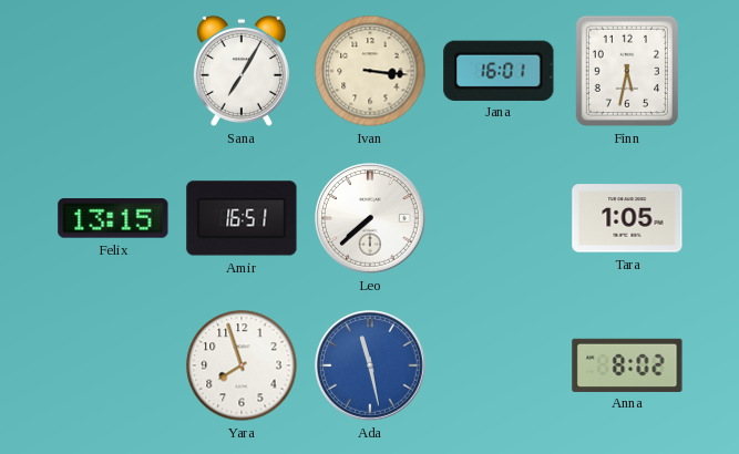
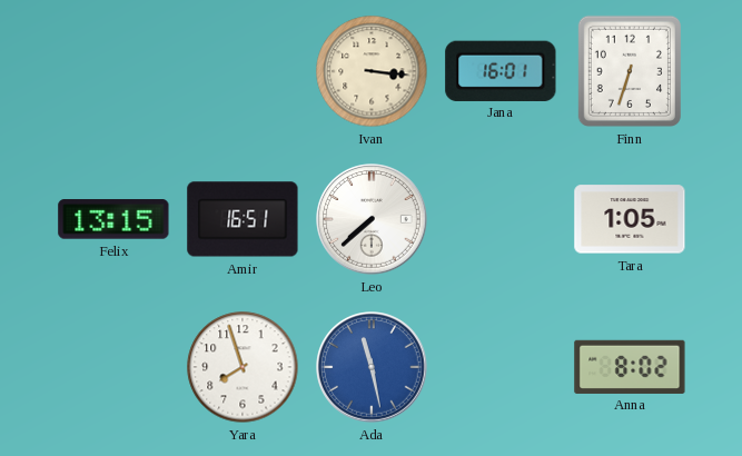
Sana: 7:05 -> none (242, 71)
Finn: 5:32 -> 6:33 (630, 71)
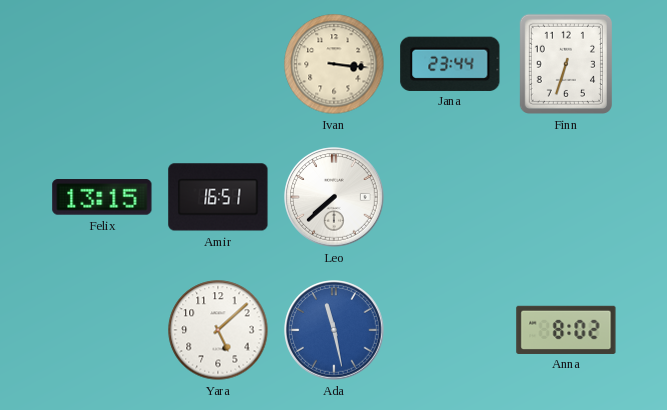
Jana: 16:01 -> 23:44 (450, 63)
Tara: 1:05 -> none (630, 219)
Yara: 7:57 -> 5:08 (218, 330)
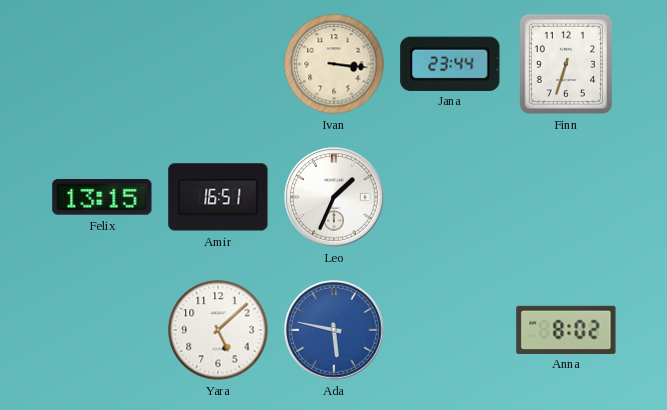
Leo: 7:38 -> 1:34 (334, 197)
Ada: 11:28 -> 5:47 (334, 330)
